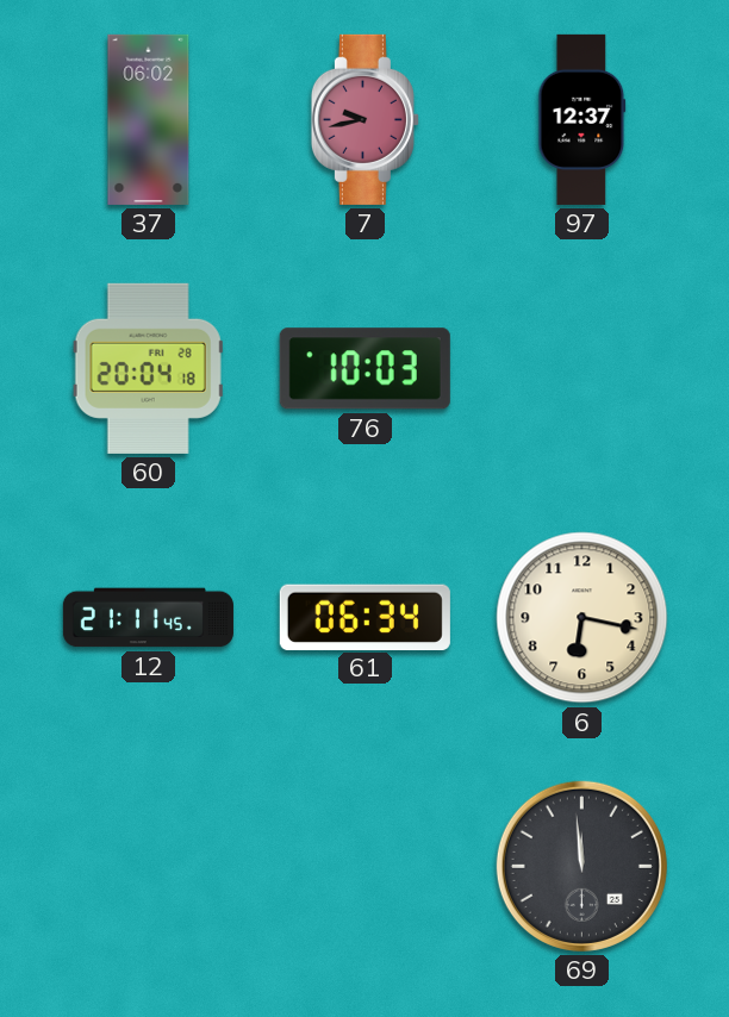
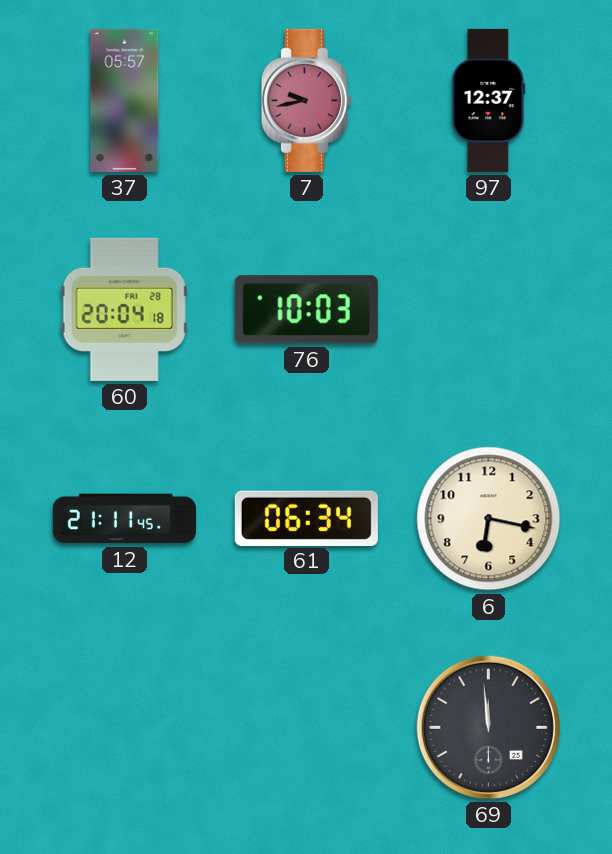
37: 06:02 -> 05:57 (125, 100)
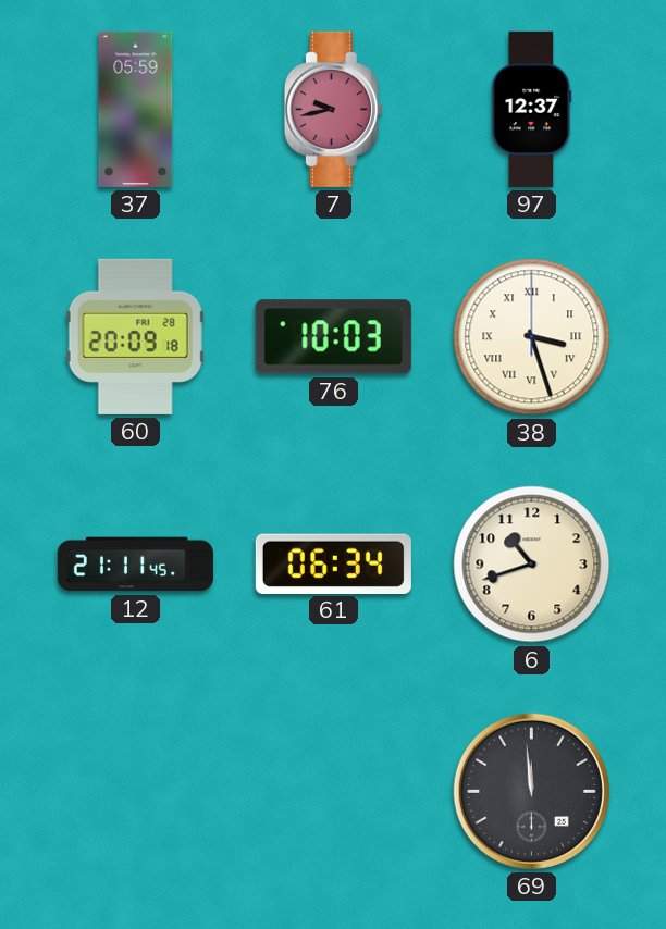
37: 05:57 -> 05:59 (136, 109)
60: 20:04 -> 20:09 (135, 336)
38: none -> 3:27 (532, 337)
6: 6:17 -> 10:42 (532, 565)
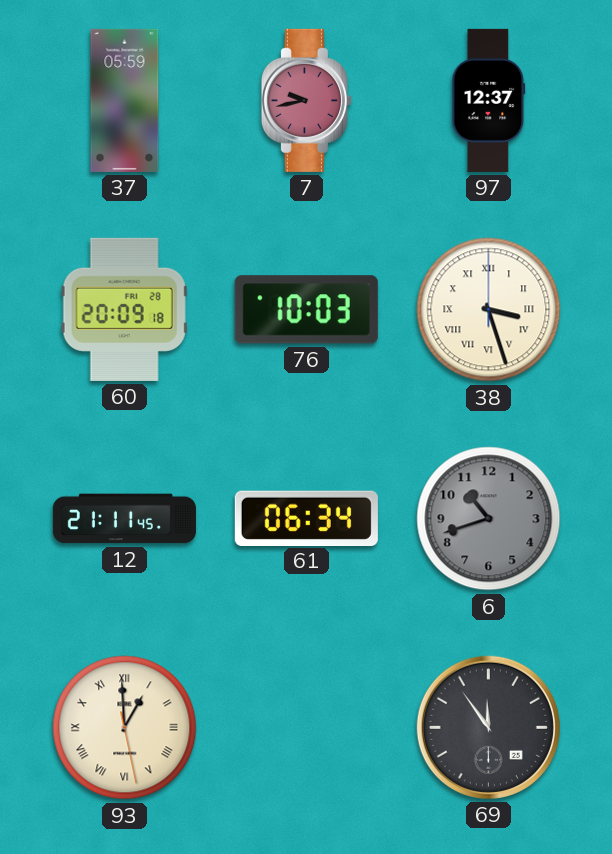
6 dial: cream -> grey (489, 519)
93: none -> 12:59 (125, 728)
69: 11:59 -> 11:54 (488, 727)
